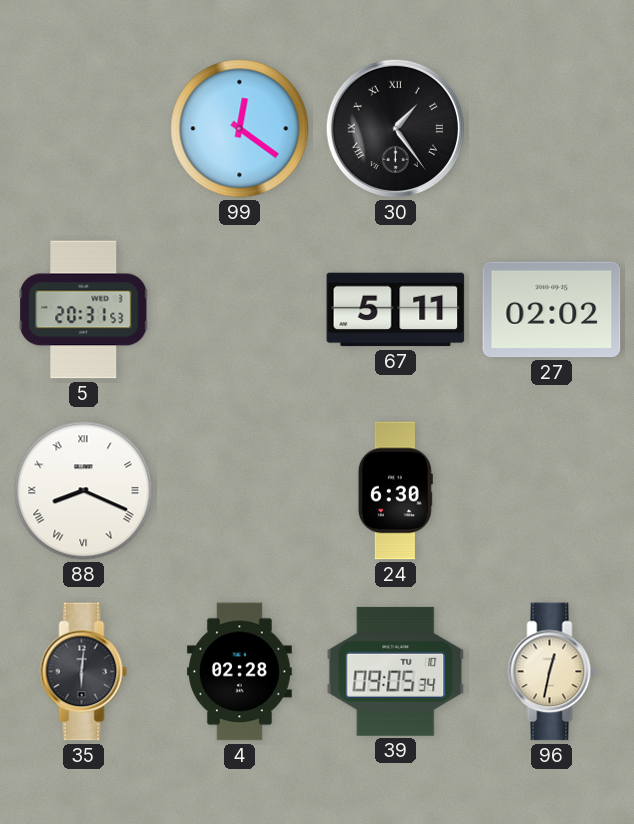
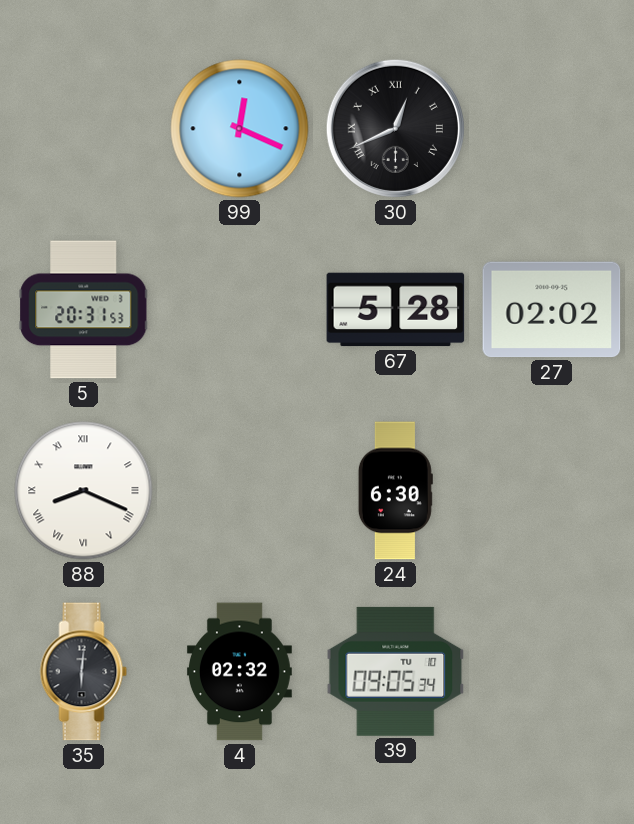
99: 12:21 -> 12:19 (240, 129)
30: 1:24 -> 12:41 (395, 128)
67: 5:11 -> 5:28 (396, 310)
4: 02:28 -> 02:32 (239, 672)
96: 12:32 -> none (552, 672)
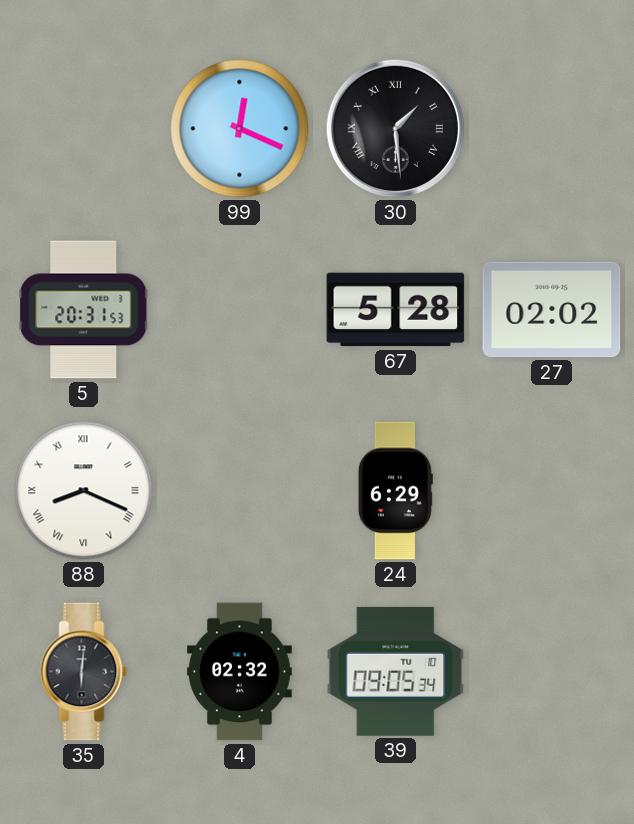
30: 12:41 -> 1:29 (395, 128)
24: 6:30 -> 6:29 (395, 491)
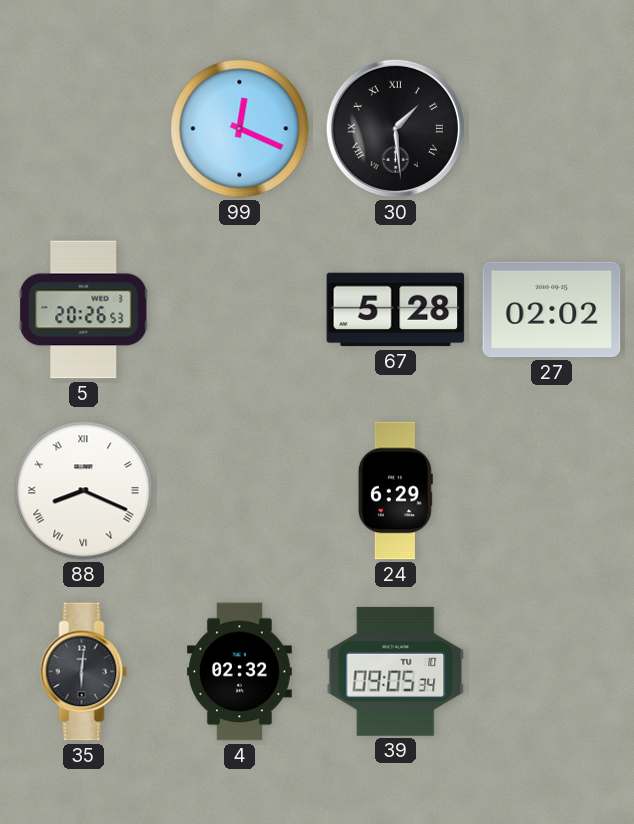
5: 20:31 -> 20:26 (84, 310)
